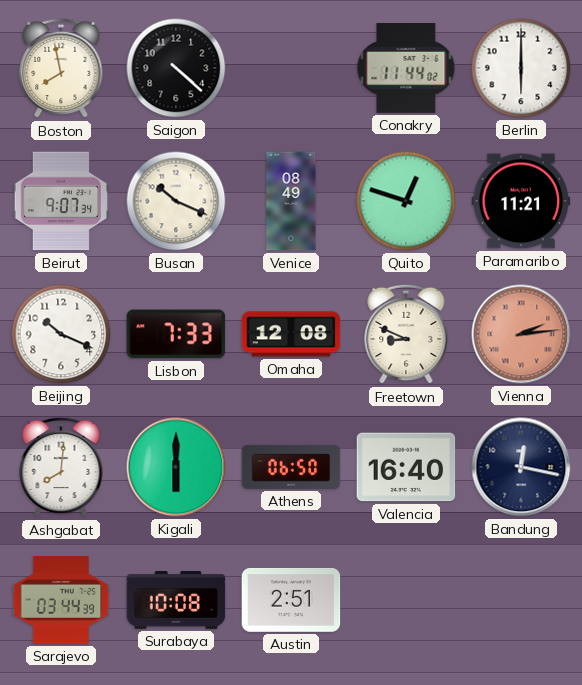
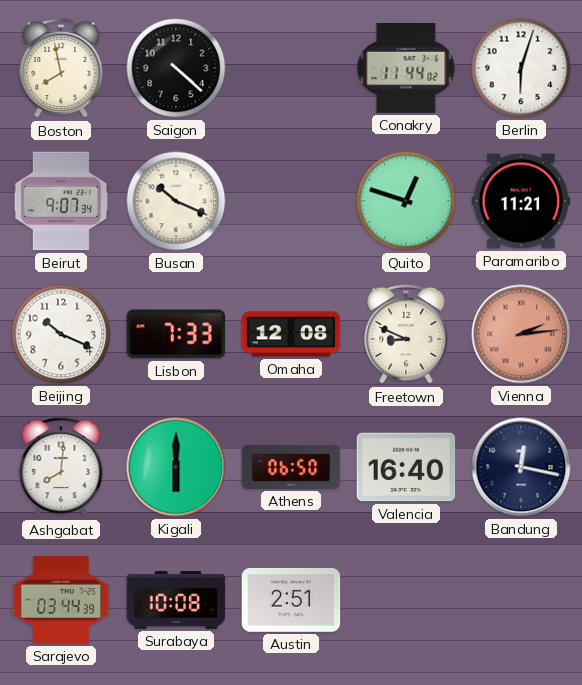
Berlin: 6:00 -> 6:03 (521, 68)
Venice: 08:49 -> none (291, 201)
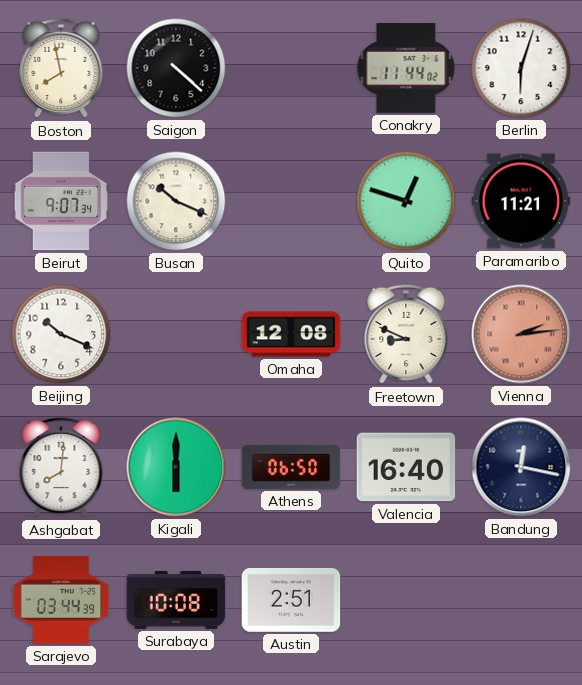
Lisbon: 7:33 -> none (176, 334)
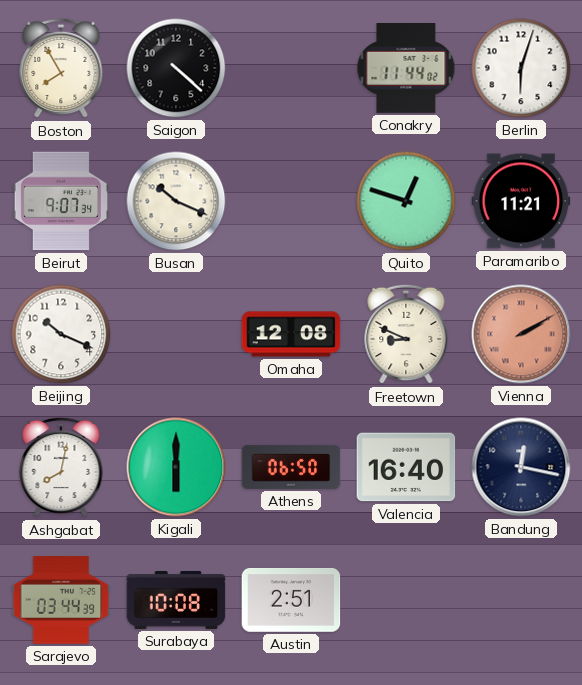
Boston: 7:58 -> 7:55 (61, 68)
Vienna: 2:14 -> 2:10 (521, 334)
Ashgabat: 8:01 -> 8:02 (61, 467)
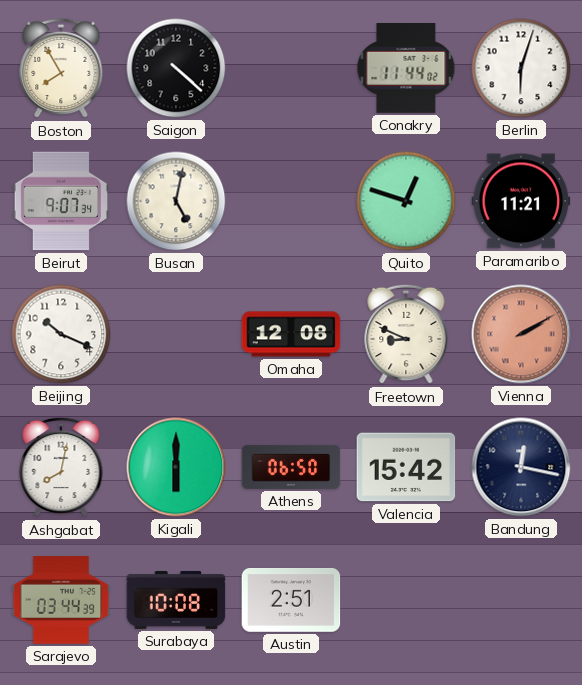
Busan: 10:19 -> 5:02 (176, 201)
Valencia: 16:40 -> 15:42 (406, 467)
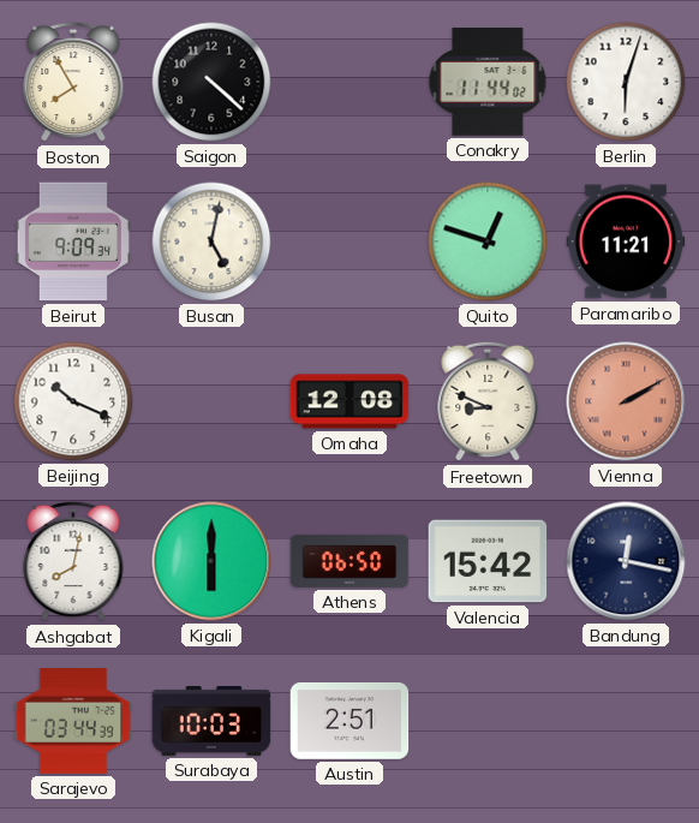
Beirut: 9:07 -> 9:09 (73, 241)
Surabaya: 10:08 -> 10:03 (211, 721)
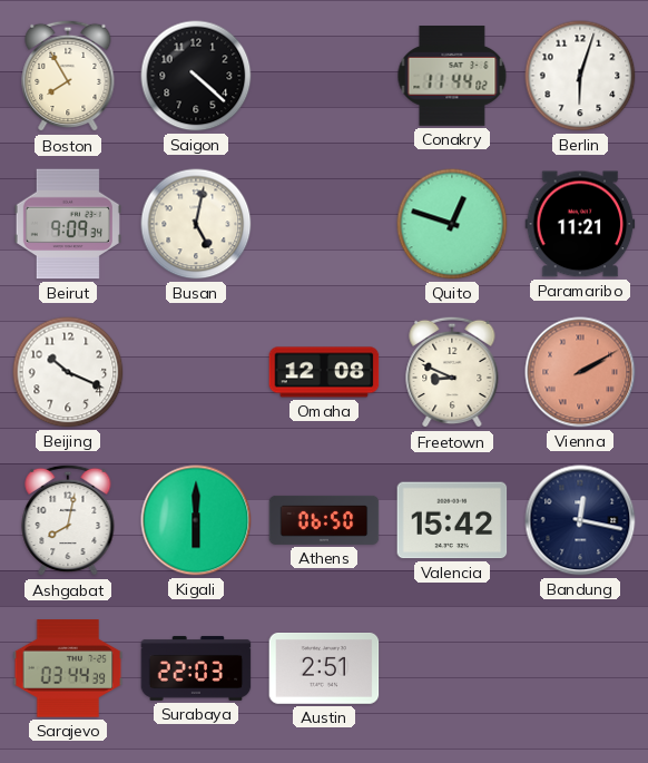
Surabaya: 10:03 -> 22:03 (196, 668)
